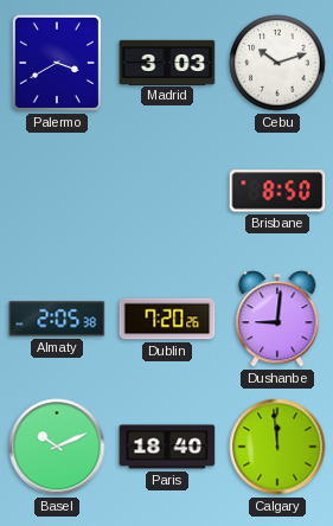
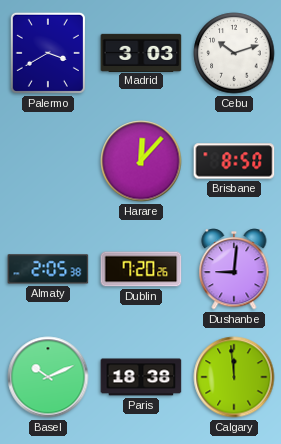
Harare: none -> 12:07 (141, 161)
Paris: 18:40 -> 18:38 (141, 377)
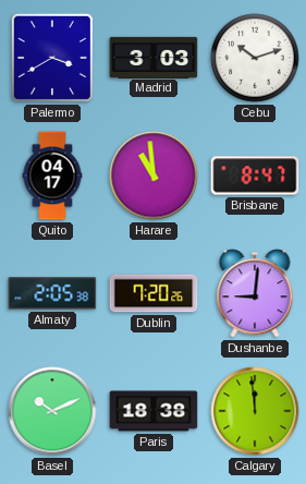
Quito: none -> 04:17 (52, 176)
Harare: 12:07 -> 10:59 (154, 176)
Brisbane: 8:50 -> 8:47 (255, 176)
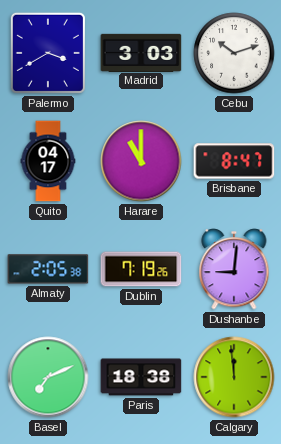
Harare: 10:59 -> 11:00 (141, 161)
Dublin: 7:20 -> 7:19 (141, 269)
Basel: 10:11 -> 7:11 (48, 377)
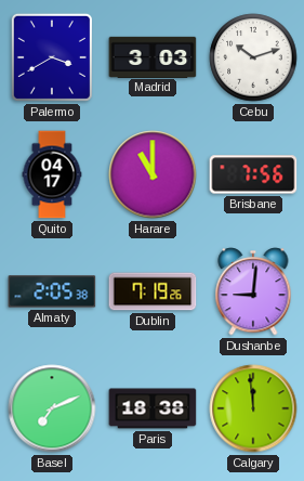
Brisbane: 8:47 -> 7:56 (253, 174)
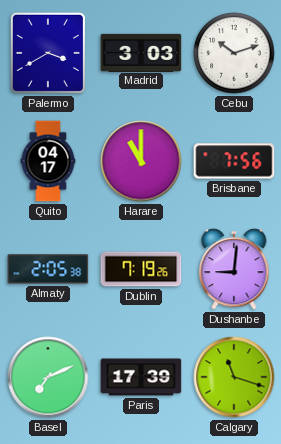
Paris: 18:38 -> 17:39 (141, 377)
Calgary: 11:59 -> 11:18 (234, 377)
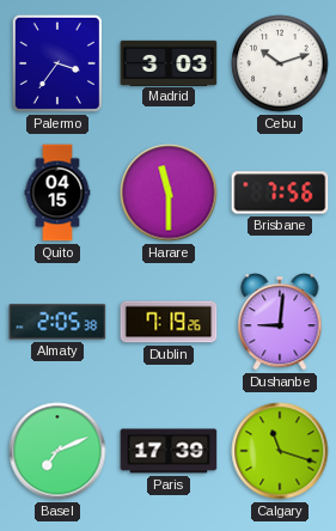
Palermo: 3:40 -> 3:36 (57, 63)
Quito: 04:17 -> 04:15 (57, 193)
Harare: 11:00 -> 11:30 (169, 193)
